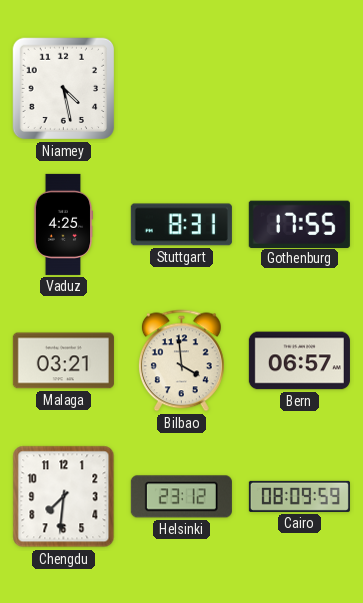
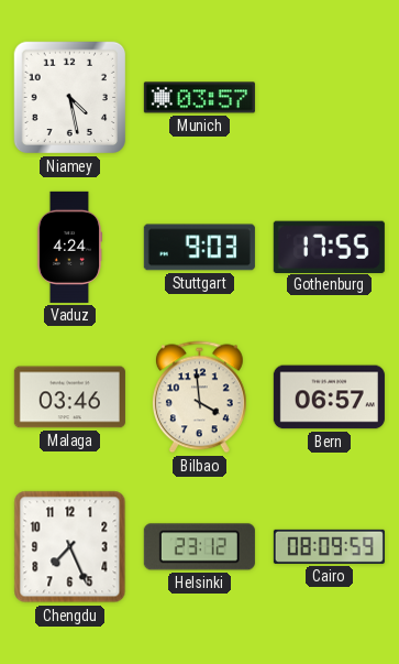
Munich: none -> 03:57 (199, 98)
Vaduz: 4:25 -> 4:24 (69, 247)
Stuttgart: 8:31 -> 9:03 (199, 248)
Malaga: 03:21 -> 03:46 (69, 398)
Chengdu: 7:31 -> 7:26 (70, 547)
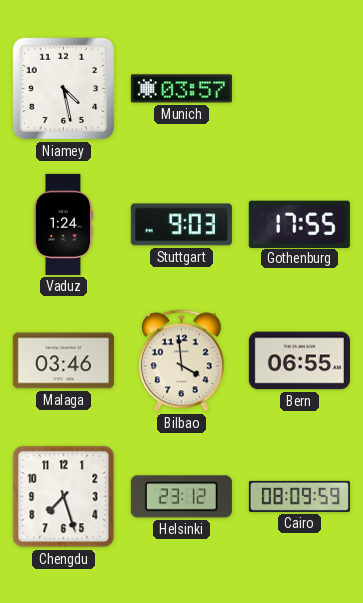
Vaduz: 4:24 -> 1:24 (63, 224)
Bern: 06:57 -> 06:55 (299, 361)
Chengdu: 7:26 -> 7:27 (64, 497)
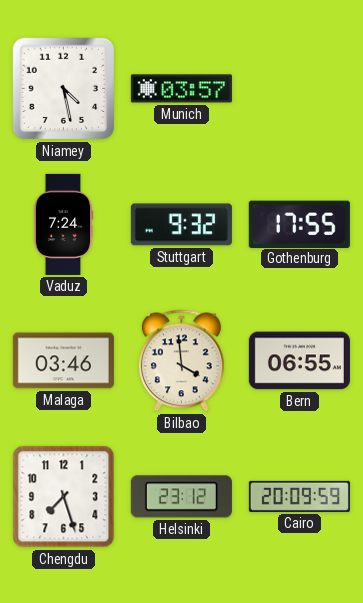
Vaduz: 1:24 -> 7:24 (63, 224)
Stuttgart: 9:03 -> 9:32 (181, 225)
Cairo: 08:09 -> 20:09 (299, 496)
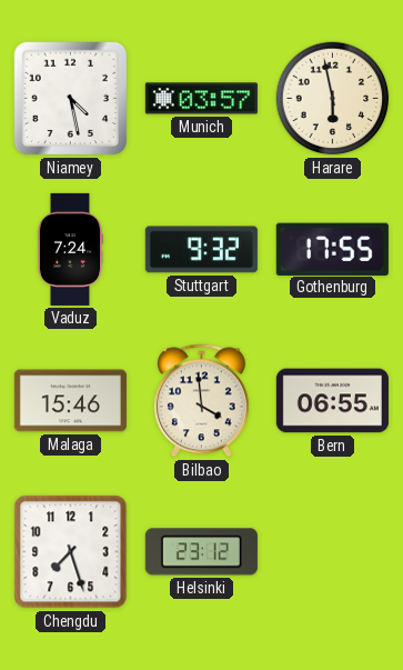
Harare: none -> 5:58 (333, 99)
Malaga: 03:46 -> 15:46 (70, 401)
Cairo: 20:09 -> none (299, 496)
